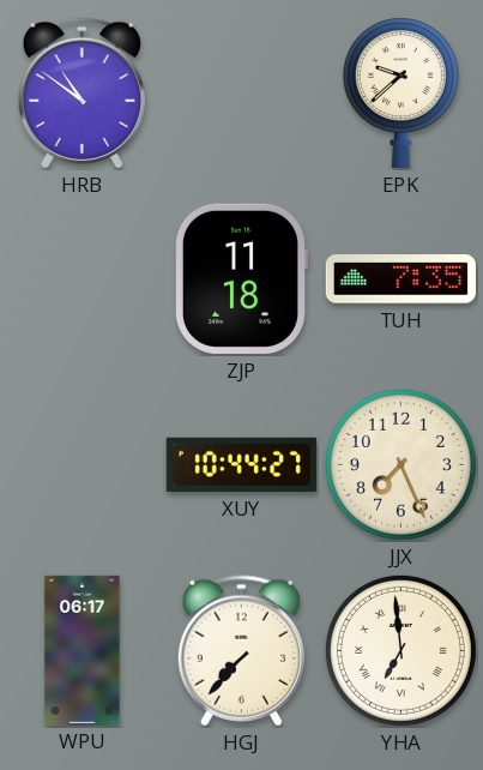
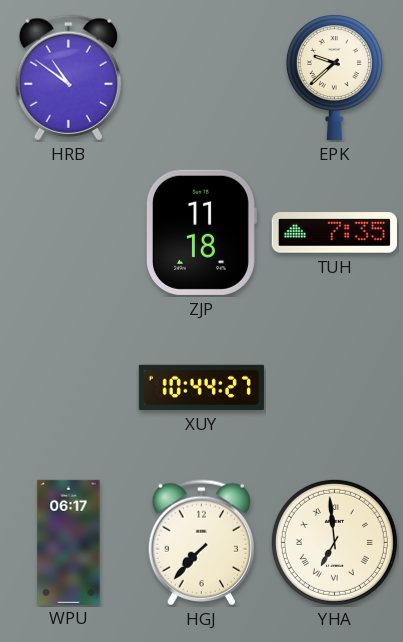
JJX: 7:26 -> none (400, 464)
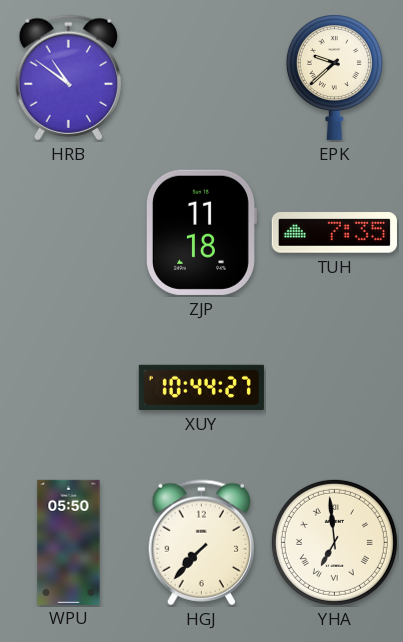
WPU: 06:17 -> 05:50 (69, 542)
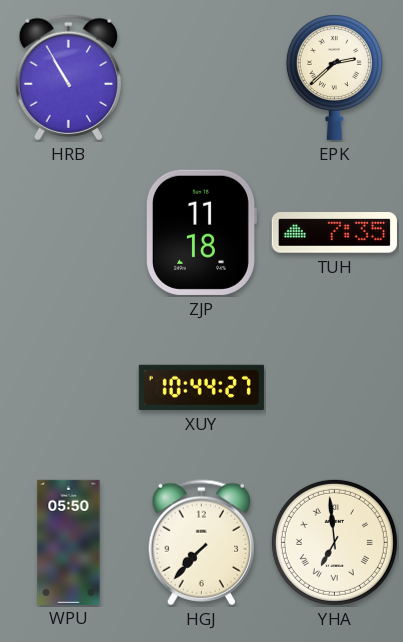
HRB: 10:51 -> 10:55 (68, 78)
EPK: 9:38 -> 2:38 (334, 78)
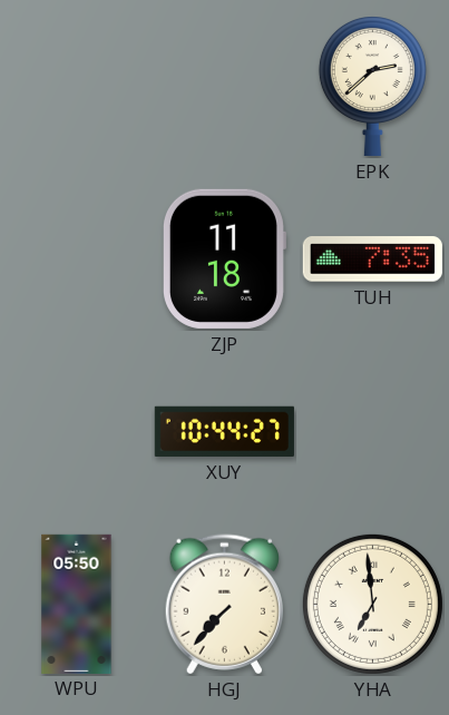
HRB: 10:55 -> none (68, 78)
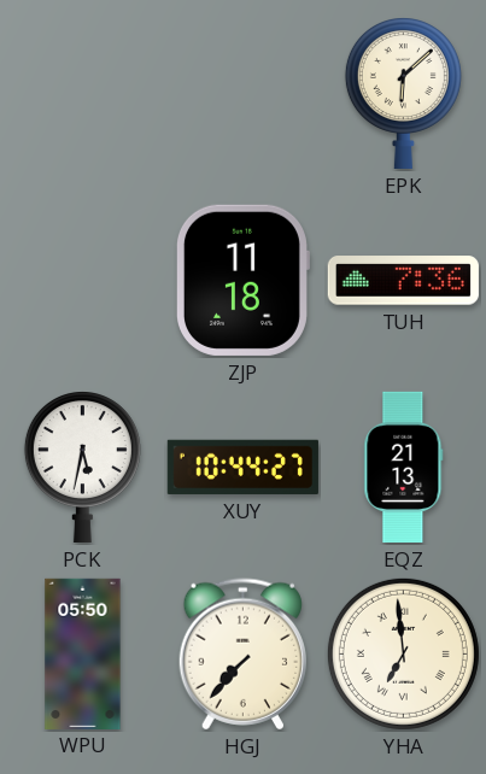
EPK: 2:38 -> 6:08 (403, 94)
TUH: 7:35 -> 7:36 (403, 281)
PCK: none -> 5:32 (82, 468)
EQZ: none -> 21:13 (404, 467)
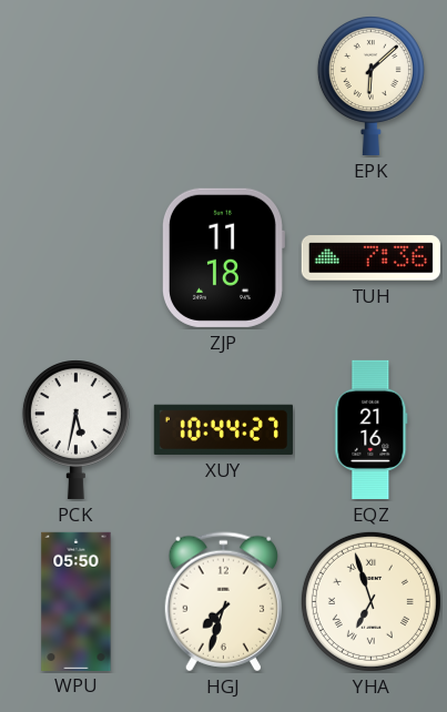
EQZ: 21:13 -> 21:16 (372, 429)
HGJ: 7:37 -> 7:33 (223, 602)
YHA: 6:59 -> 6:57 (370, 601)
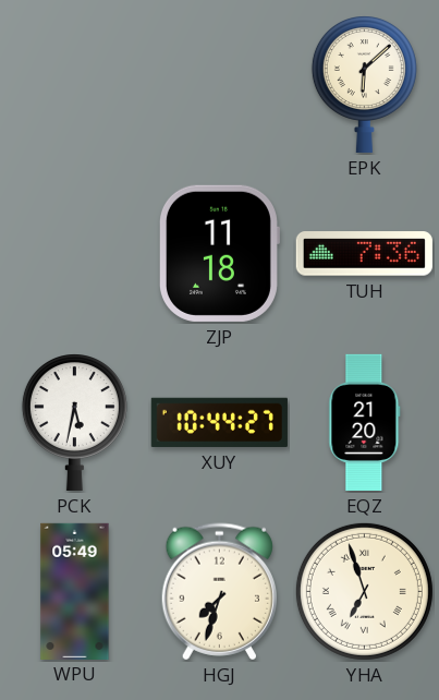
EQZ: 21:16 -> 21:20 (365, 422)
WPU: 05:50 -> 05:49 (75, 591)
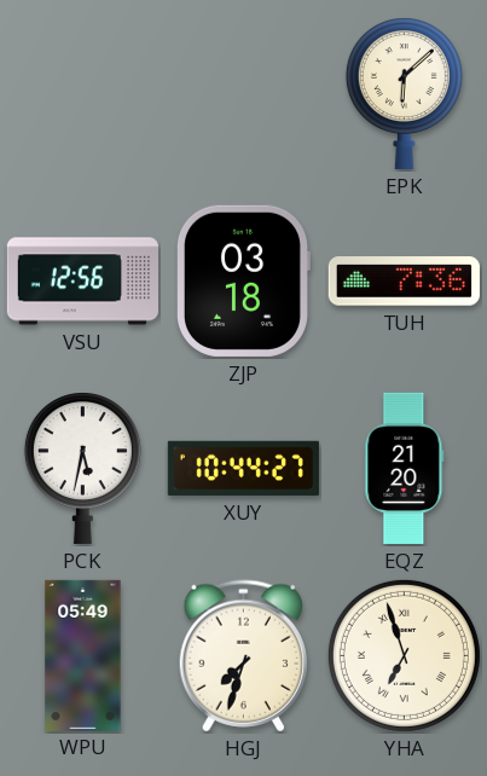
VSU: none -> 12:56 (82, 282)
ZJP: 11:18 -> 03:18 (243, 280)
